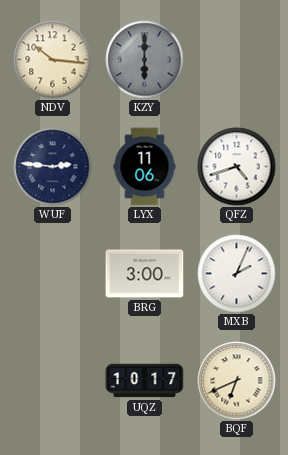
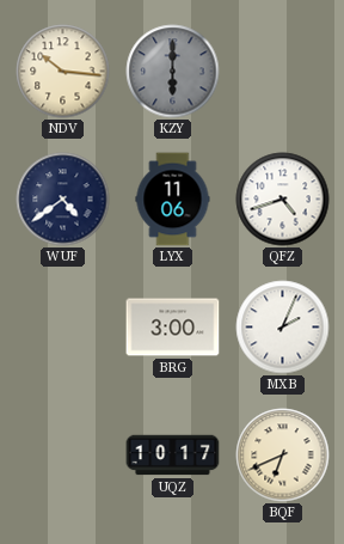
WUF: 2:46 -> 4:39 (63, 200)
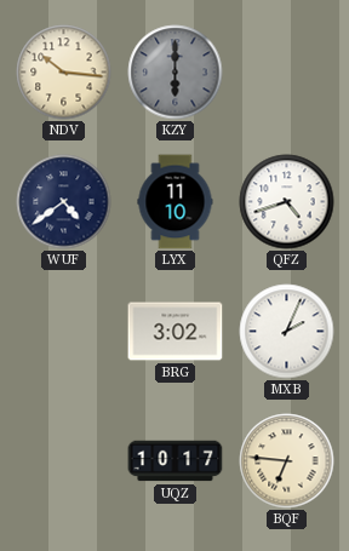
LYX: 11:06 -> 11:10 (176, 202)
BRG: 3:00 -> 3:02 (176, 332)
BQF: 6:41 -> 6:46 (287, 461)
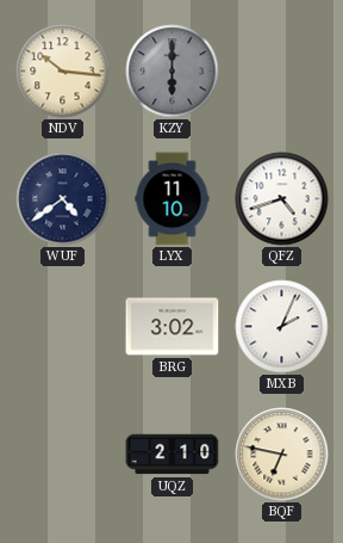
UQZ: 10:17 -> 2:10 (173, 455)
BQF: 6:46 -> 6:47 (282, 455)
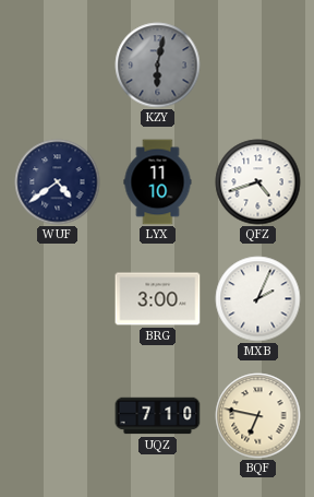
NDV: 10:16 -> none (63, 72)
KZY: 6:00 -> 6:02 (158, 66)
BRG: 3:02 -> 3:00 (158, 299)
UQZ: 2:10 -> 7:10 (158, 416)
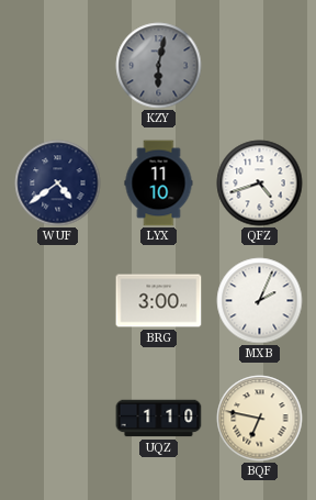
UQZ: 7:10 -> 1:10 (159, 419)
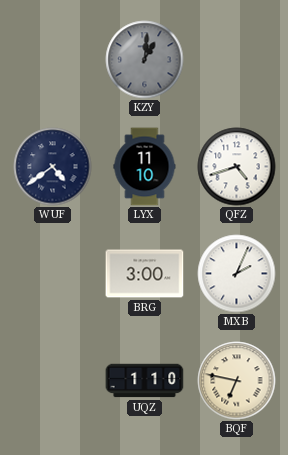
KZY: 6:02 -> 1:01 (145, 60)
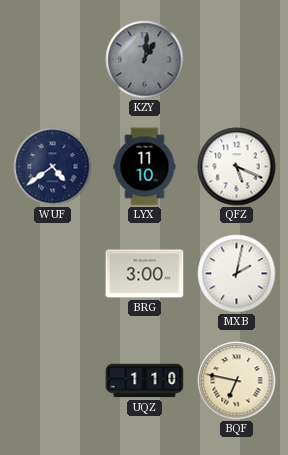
QFZ: 4:42 -> 5:19 (237, 167)
MXB: 2:04 -> 2:02 (237, 274)
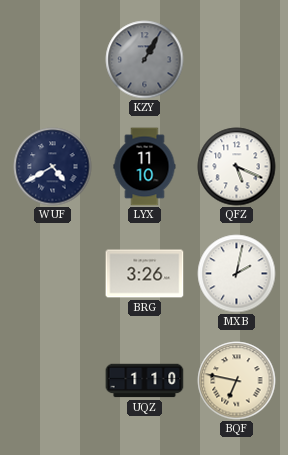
KZY: 1:01 -> 1:05 (145, 60)
WUF: 4:39 -> 4:40 (53, 167)
BRG: 3:00 -> 3:26 (145, 274)
